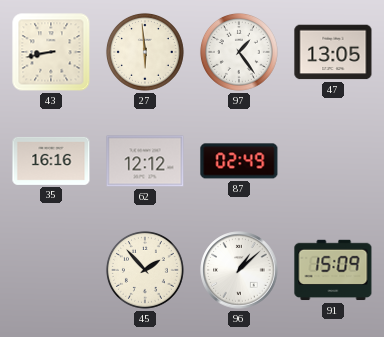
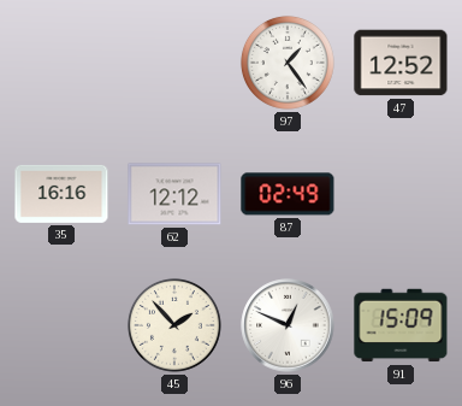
43: 8:43 -> none (51, 52)
27: 5:59 -> none (145, 52)
47: 13:05 -> 12:52 (401, 63)
96: 1:08 -> 12:49 (288, 325)
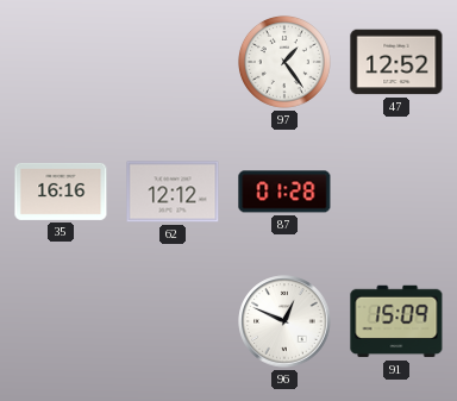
87: 02:49 -> 01:28 (284, 192)
45: 1:53 -> none (174, 325)
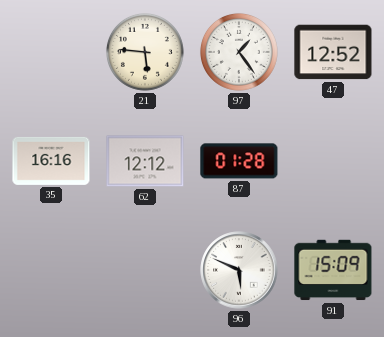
21: none -> 5:46 (145, 52)
96: 12:49 -> 5:49 (239, 270)
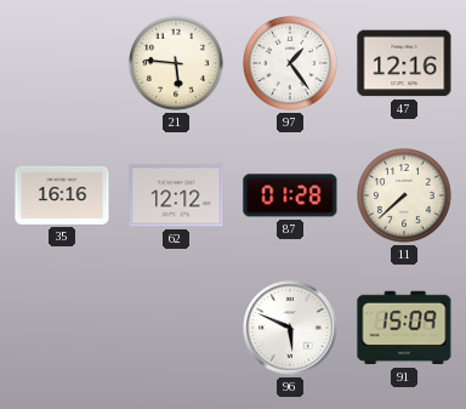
47: 12:52 -> 12:16 (404, 63)
11: none -> 7:38 (404, 195)
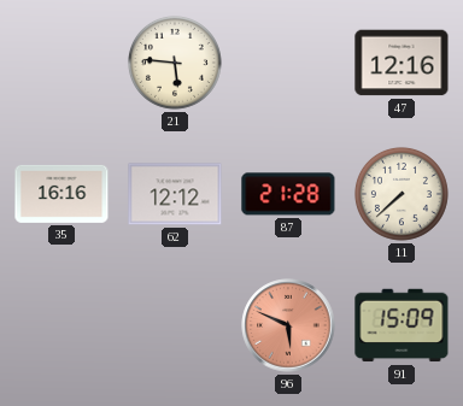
97: 1:24 -> none (290, 63)
87: 01:28 -> 21:28 (288, 194)
96 dial: white -> salmon (288, 325)
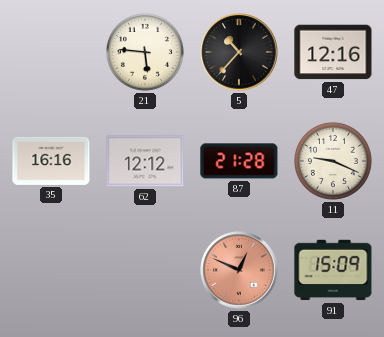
5: none -> 10:37 (239, 52)
11: 7:38 -> 9:19 (333, 161)
96: 5:49 -> 12:49 (239, 270)
